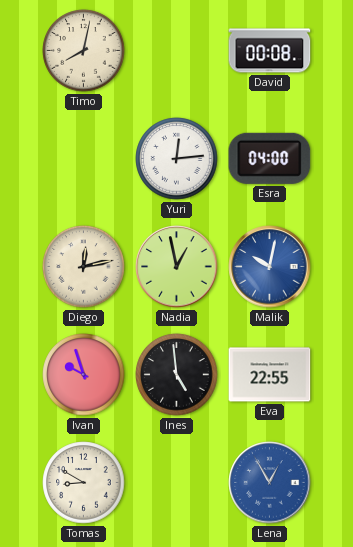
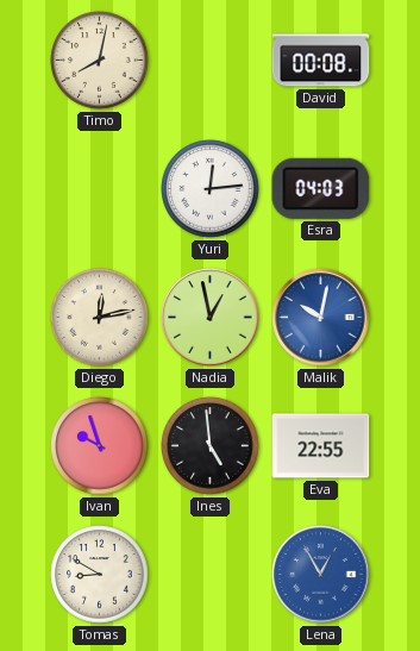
Esra: 04:00 -> 04:03 (321, 188)
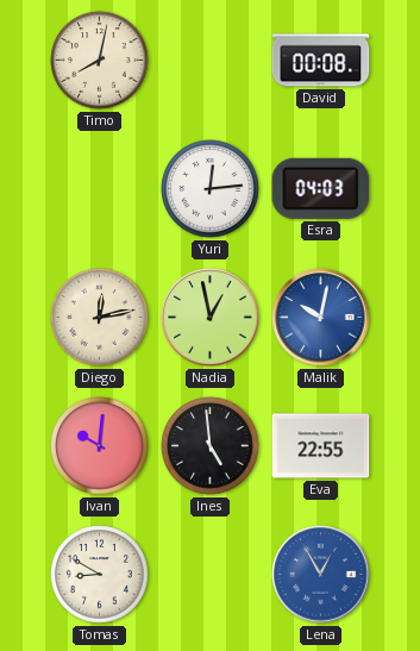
Ivan: 9:57 -> 10:01 (100, 446)
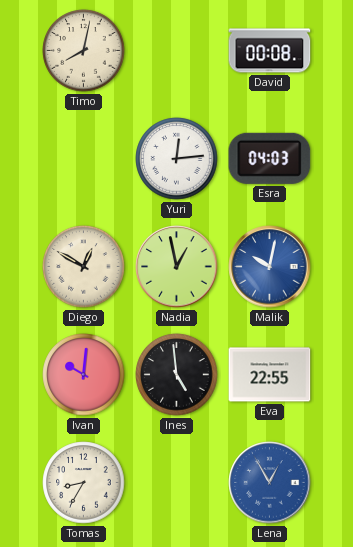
Diego: 12:13 -> 12:50 (84, 267)
Tomas: 8:50 -> 8:35 (84, 483)
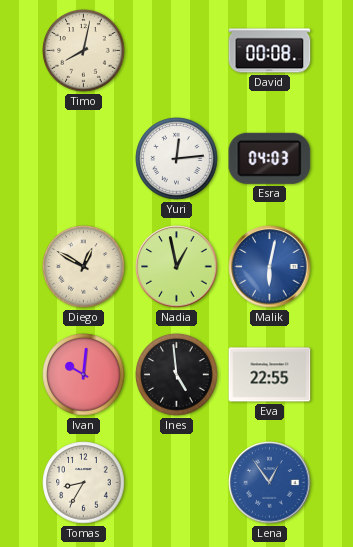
Malik: 10:02 -> 6:02 (270, 267)
Lena: 12:55 -> 12:54 (270, 483)
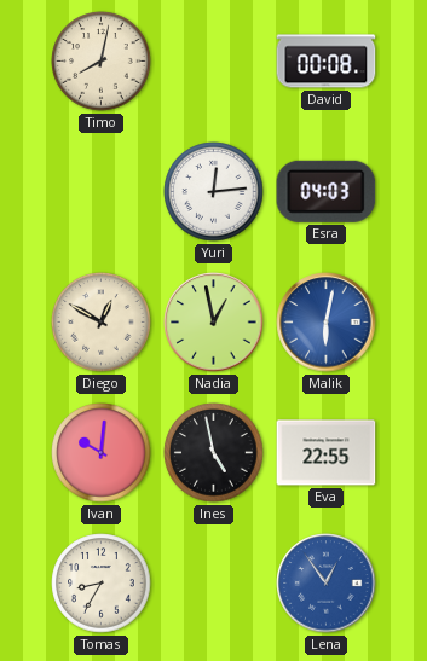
Ines: 4:59 -> 4:58 (214, 453)
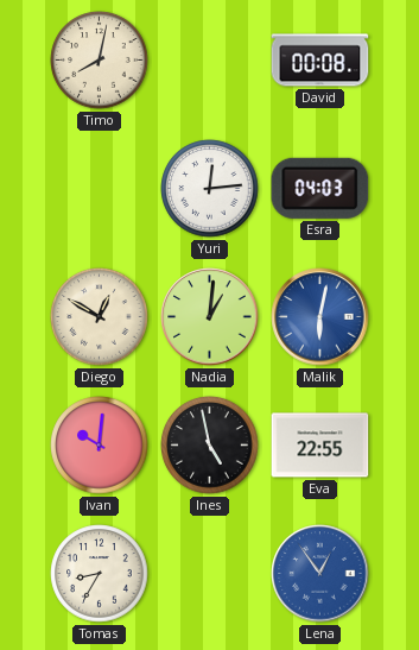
Nadia: 12:58 -> 1:01 (210, 317)
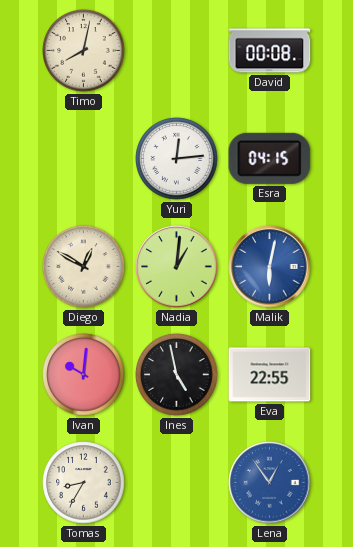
Esra: 04:03 -> 04:15 (270, 158)
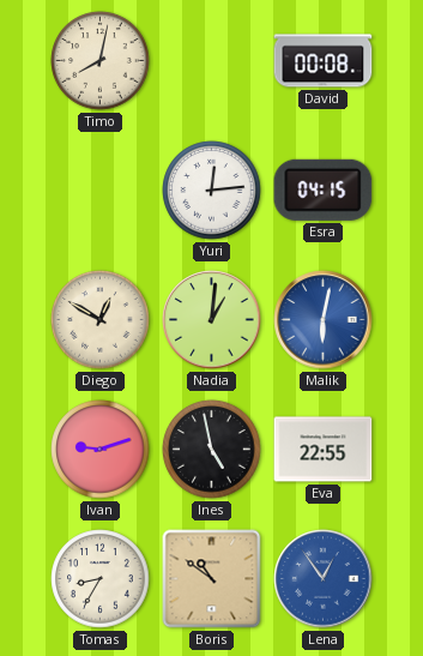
Ivan: 10:01 -> 9:12 (101, 450)
Boris: none -> 10:51 (212, 579)
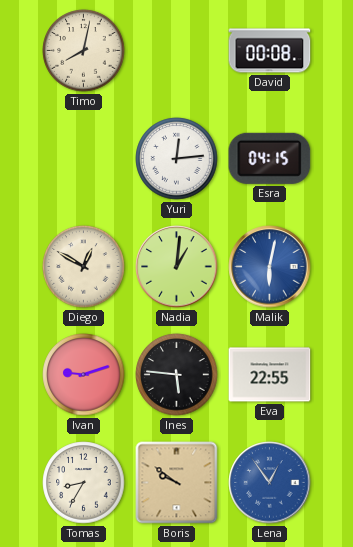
Ines: 4:58 -> 5:46 (177, 375)
Boris: 10:51 -> 9:51 (177, 483)
